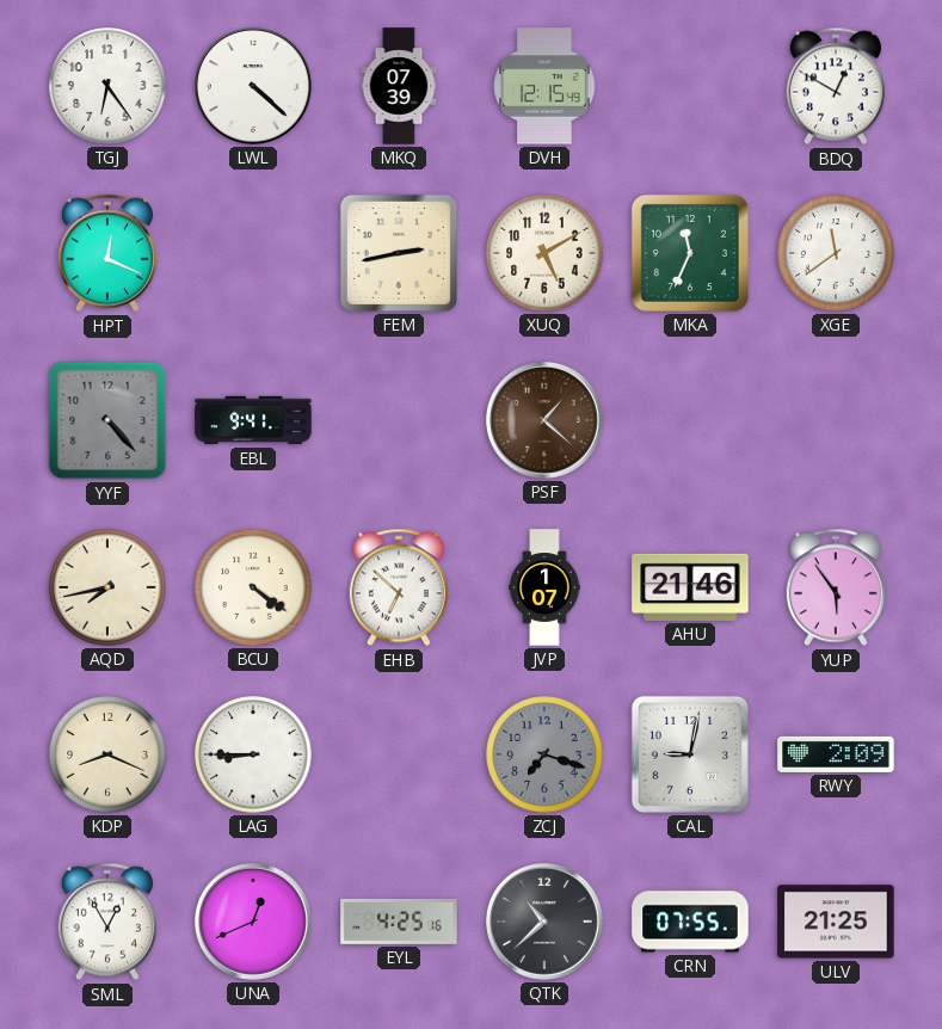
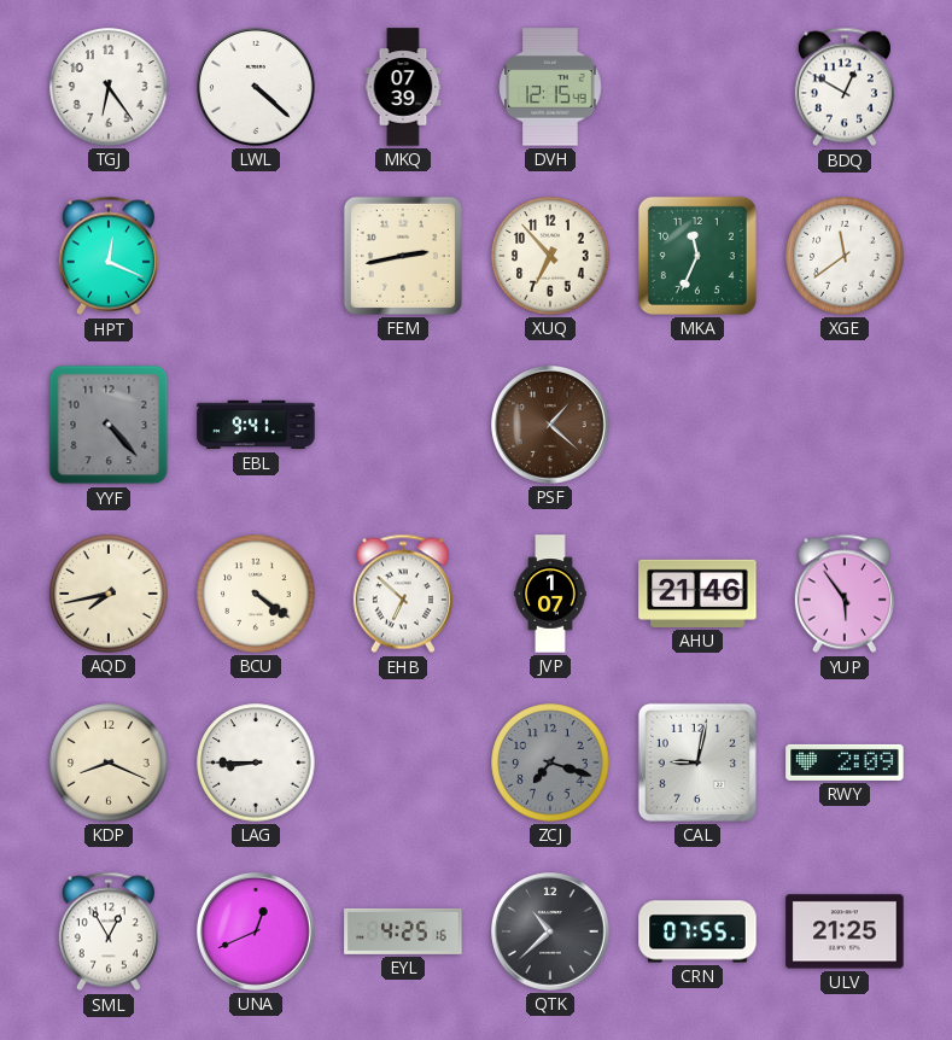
XUQ: 5:10 -> 6:53 (550, 256)
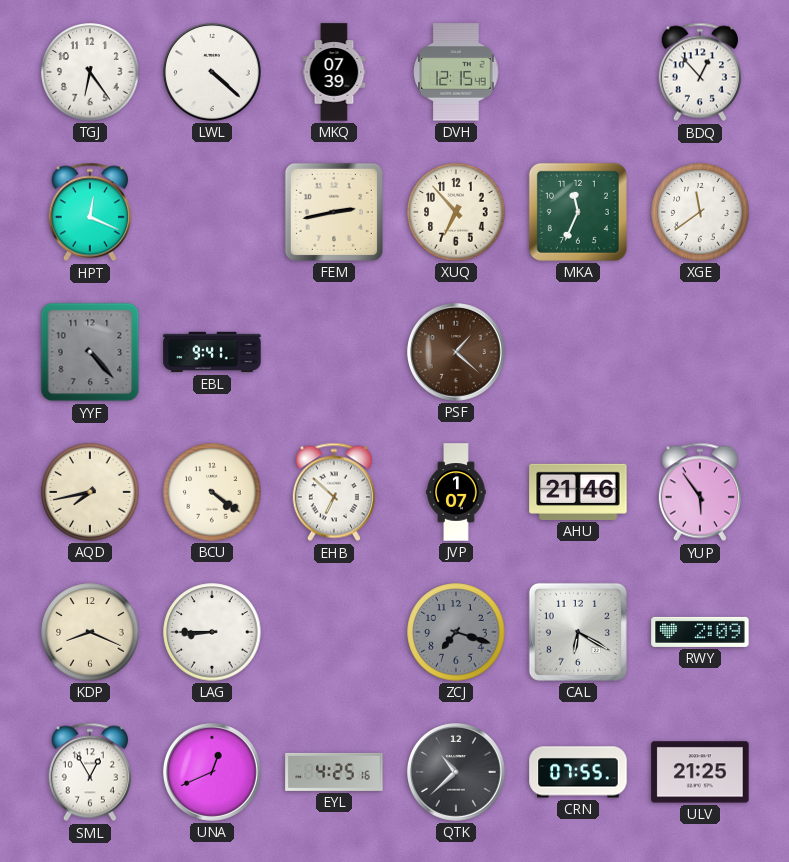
BDQ: 12:50 -> 12:53 (700, 72)
CAL: 9:02 -> 6:20 (578, 632)
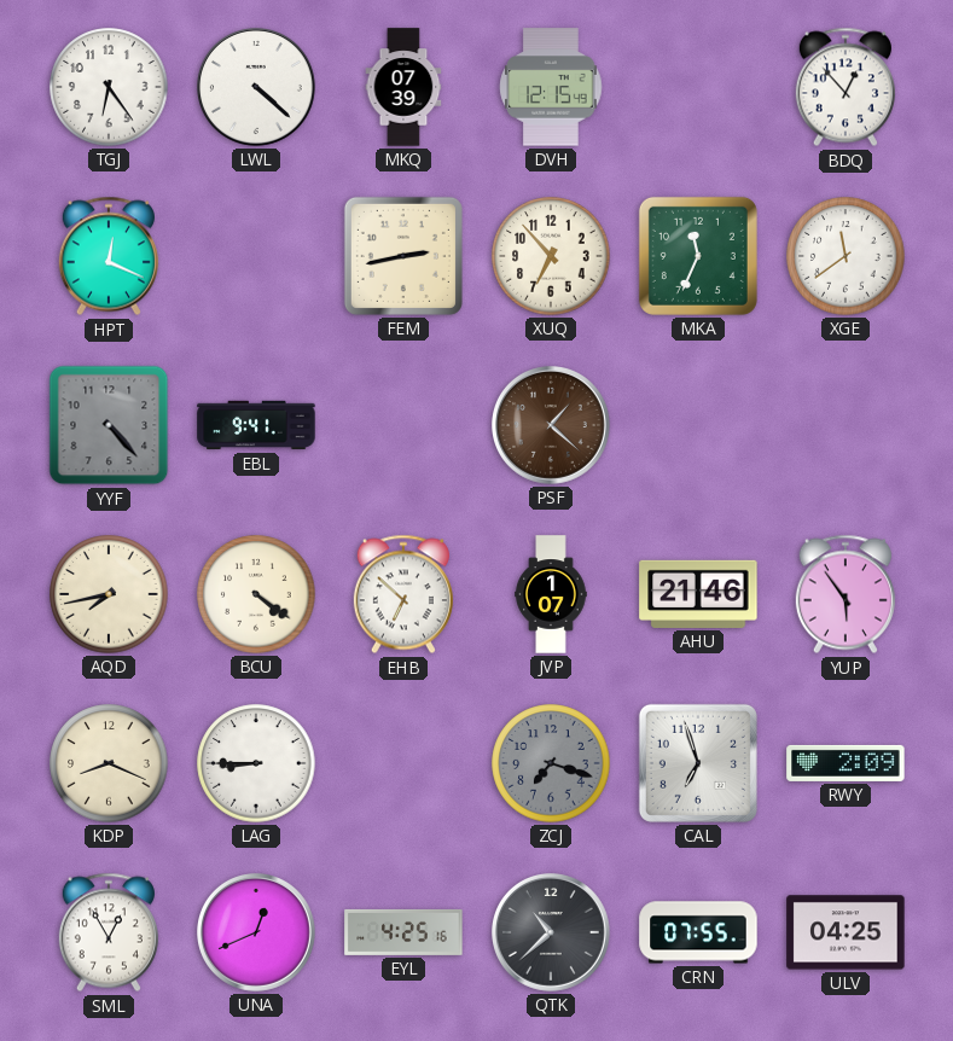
CAL: 6:20 -> 6:57 (698, 763)
ULV: 21:25 -> 04:25 (846, 932)
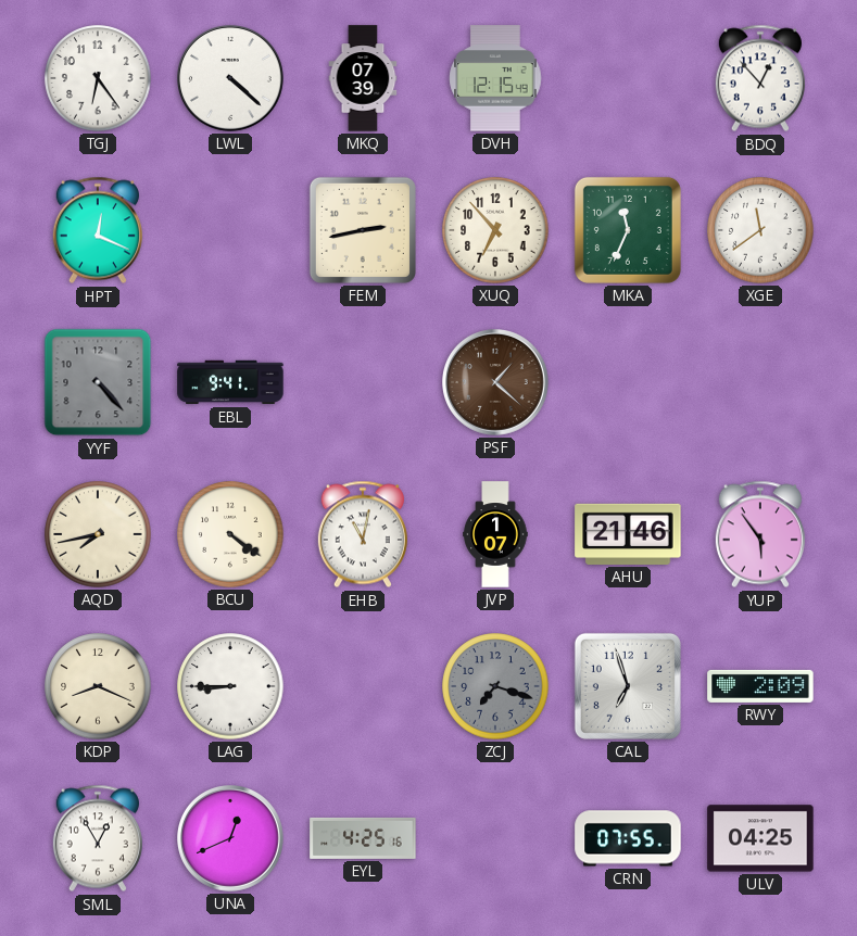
EHB: 6:52 -> 11:02 (363, 534)
QTK: 10:38 -> none (552, 934)
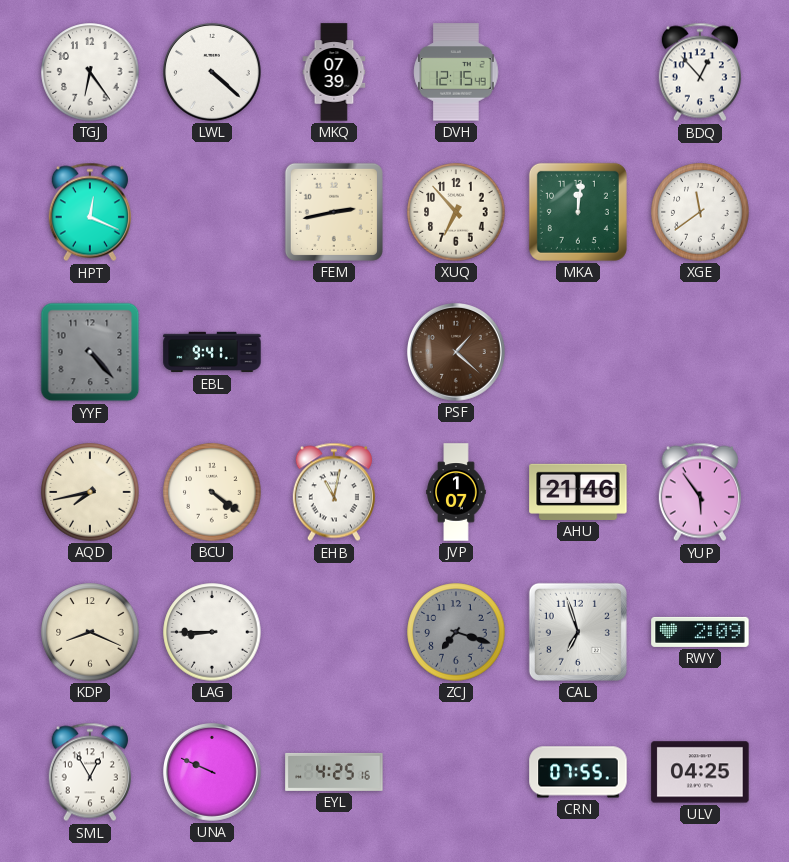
MKA: 11:34 -> 12:01 (578, 212)
UNA: 12:41 -> 9:49 (213, 773)
